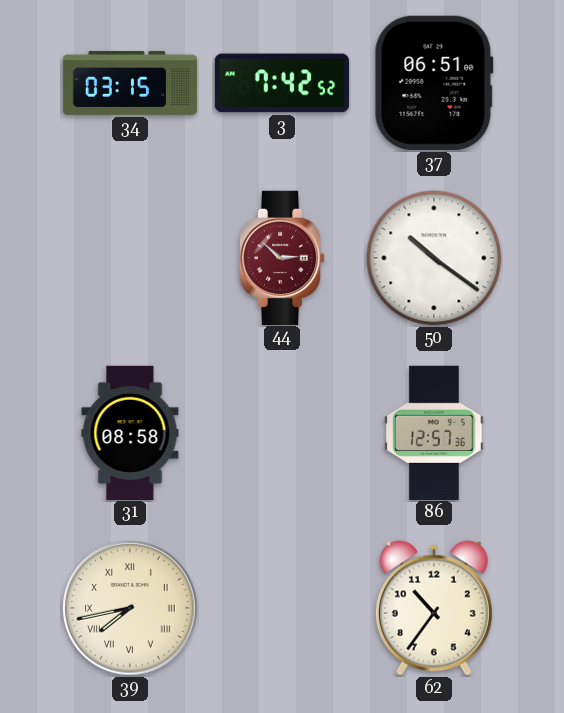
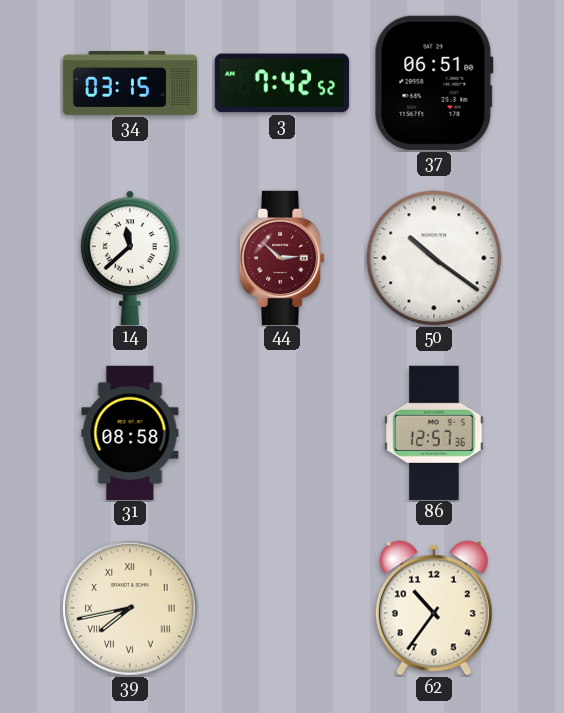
14: none -> 11:38 (130, 257)
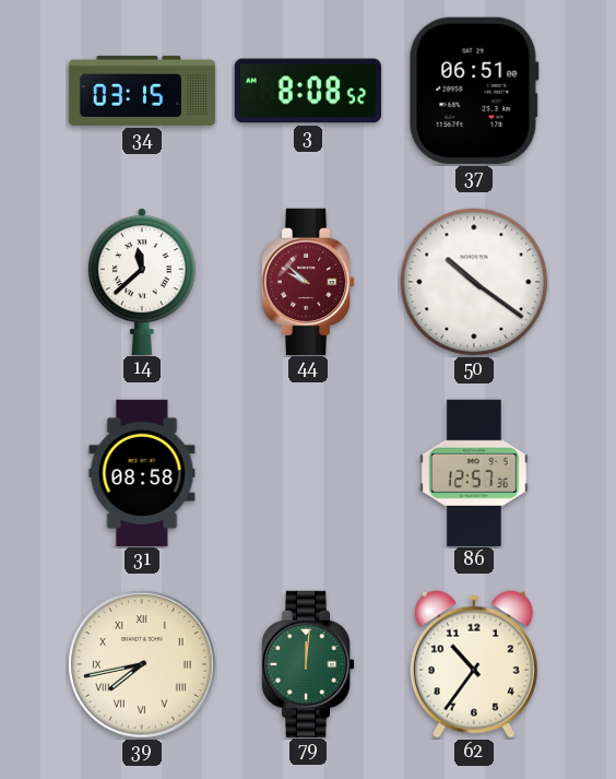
3: 7:42 -> 8:08 (307, 91)
44: 2:52 -> 9:52 (308, 281)
79: none -> 12:01 (308, 663)
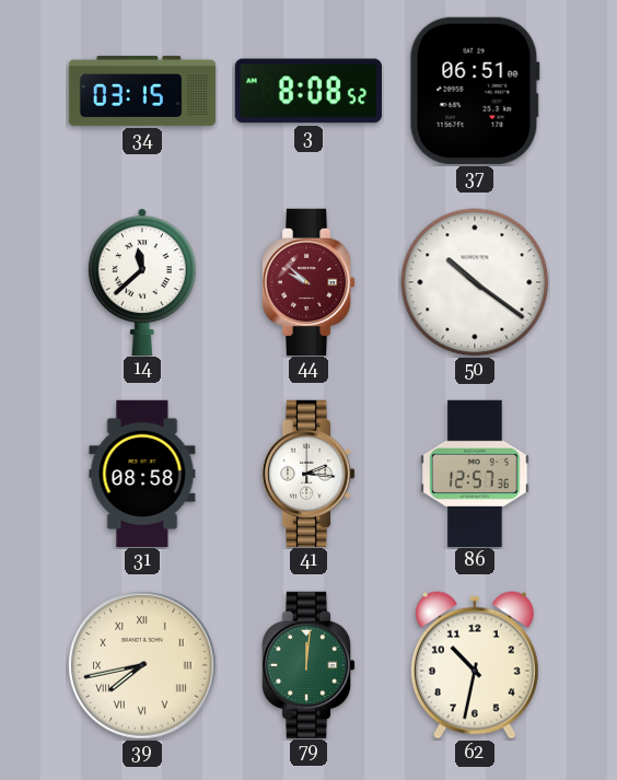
41: none -> 2:16 (308, 473)
62: 10:36 -> 10:32 (475, 665)
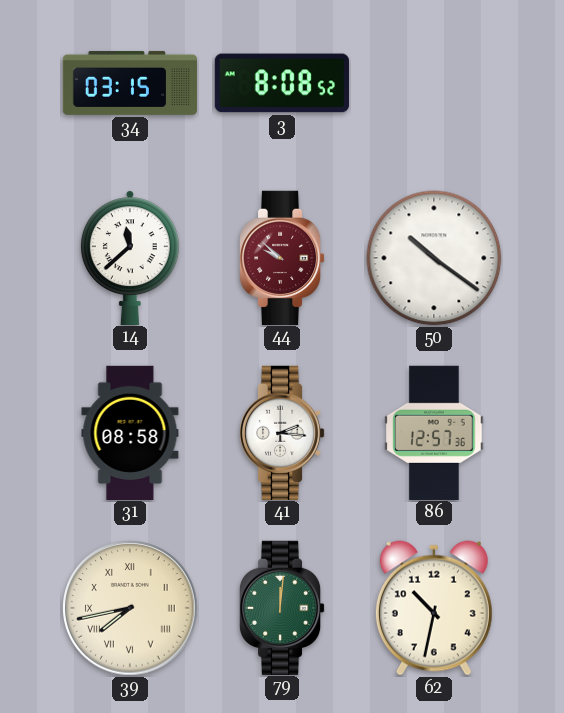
37: 06:51 -> none (475, 91)
